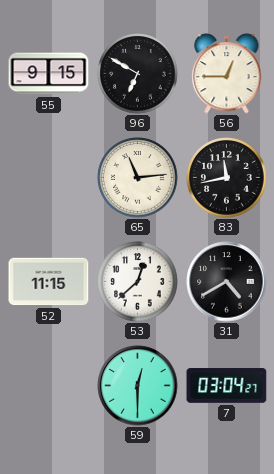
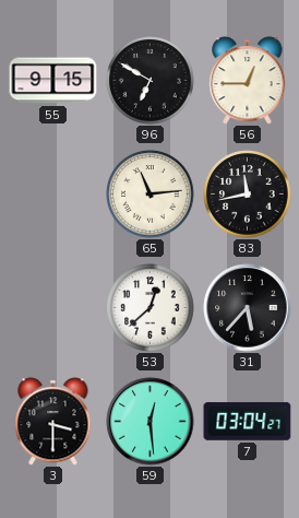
52: 11:15 -> none (49, 282)
31: 4:40 -> 5:37 (248, 308)
3: none -> 3:30 (53, 422)
59: 12:30 -> 12:29 (151, 422)
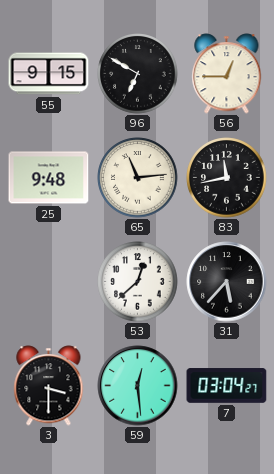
25: none -> 9:48 (49, 178)
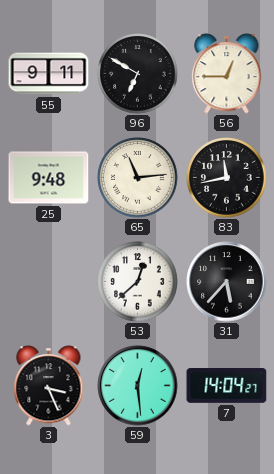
55: 9:15 -> 9:11 (49, 74)
3: 3:30 -> 3:26 (49, 386)
7: 03:04 -> 14:04 (227, 386)
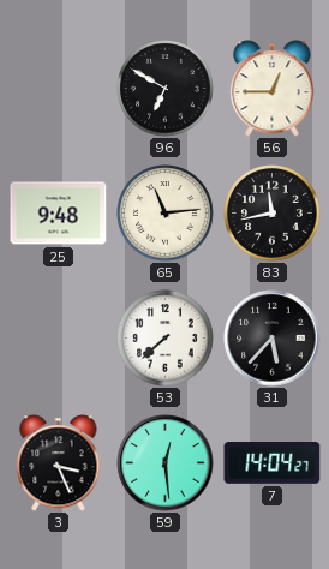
55: 9:11 -> none (49, 74)
53: 12:38 -> 7:38 (166, 339)
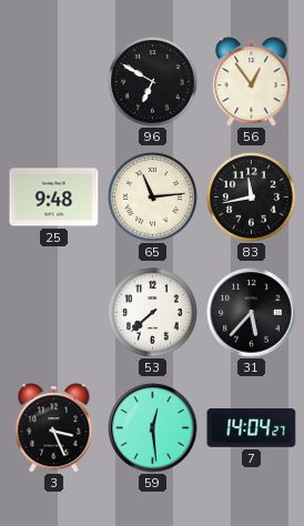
56: 12:45 -> 12:54 (252, 82)
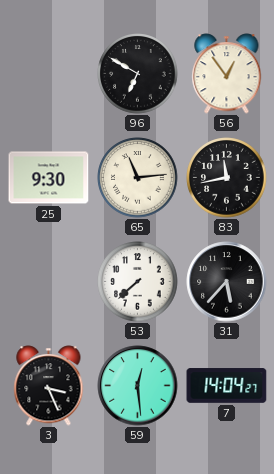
25: 9:48 -> 9:30 (49, 178)
